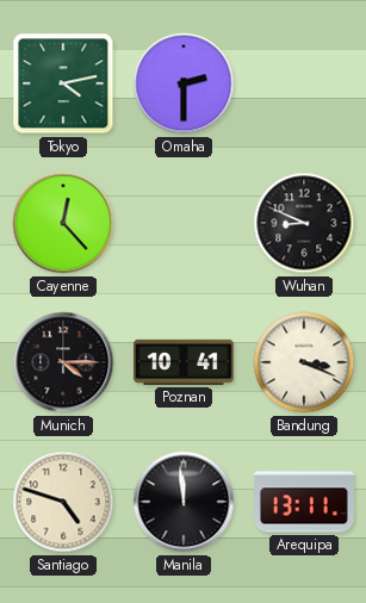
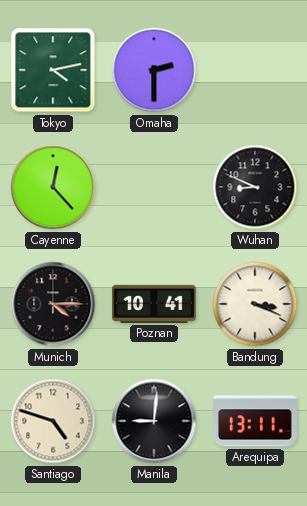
Manila: 11:59 -> 9:01 (154, 421)
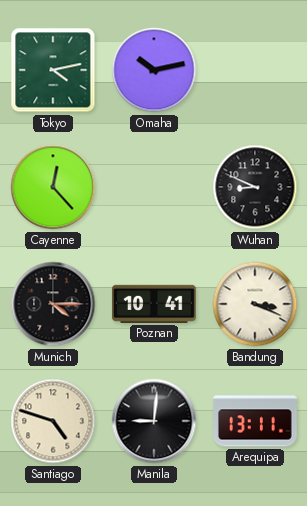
Omaha: 2:30 -> 10:13 (154, 70)
